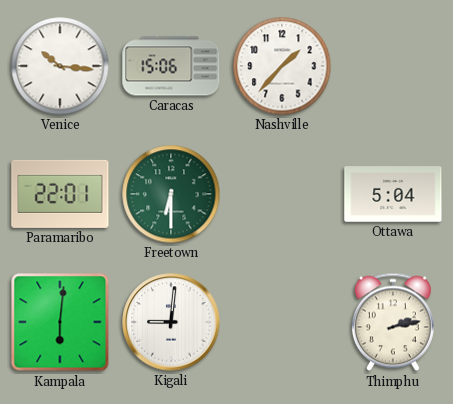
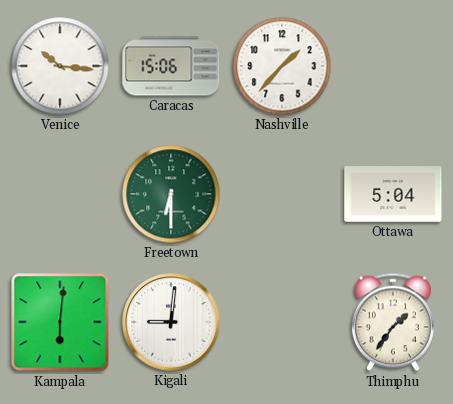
Paramaribo: 22:01 -> none (60, 194)
Thimphu: 2:13 -> 1:36 (393, 322)
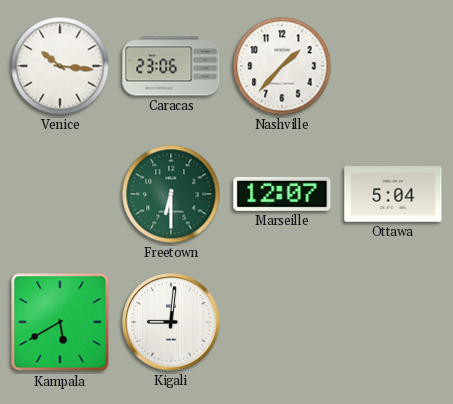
Caracas: 15:06 -> 23:06 (171, 66)
Marseille: none -> 12:07 (282, 194)
Kampala: 6:01 -> 5:40 (60, 322)
Thimphu: 1:36 -> none (393, 322)
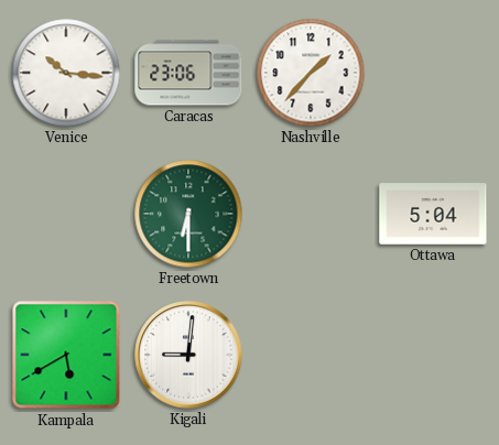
Marseille: 12:07 -> none (282, 194)
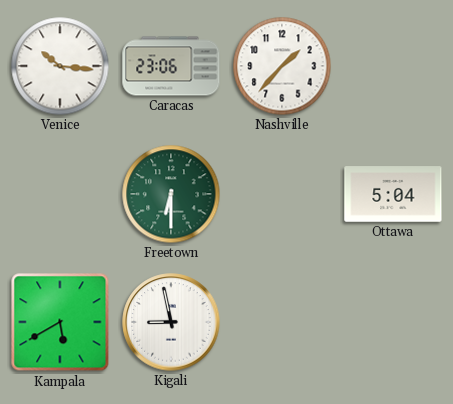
Kigali: 9:01 -> 8:58 (171, 322)
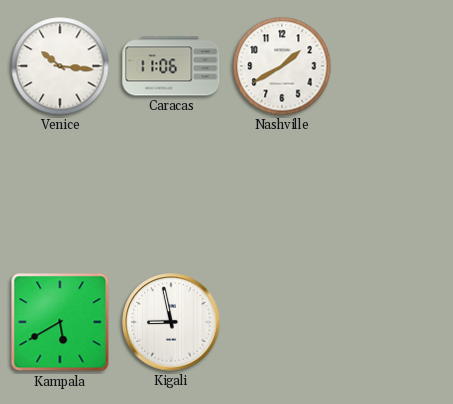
Caracas: 23:06 -> 11:06 (171, 66)
Nashville: 1:37 -> 1:40 (282, 66)
Freetown: 6:30 -> none (171, 194)
Ottawa: 5:04 -> none (393, 194)
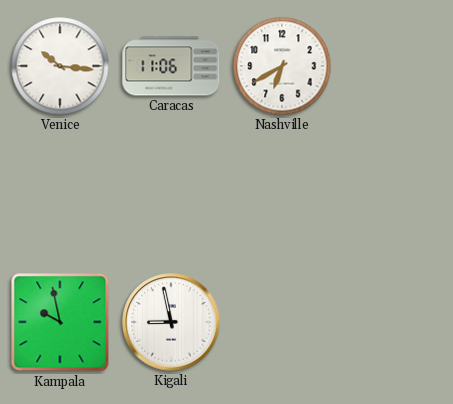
Nashville: 1:40 -> 6:40 (282, 66)
Kampala: 5:40 -> 9:58 (60, 322)
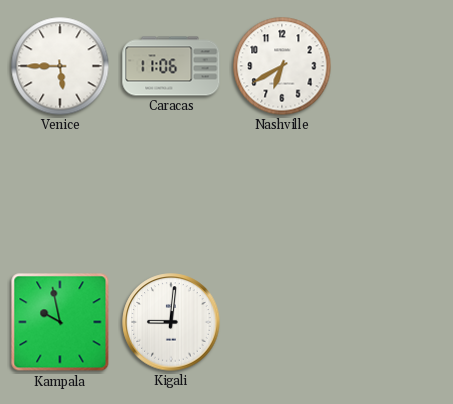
Venice: 10:16 -> 5:45 (60, 66)
Kigali: 8:58 -> 9:01 (171, 322)
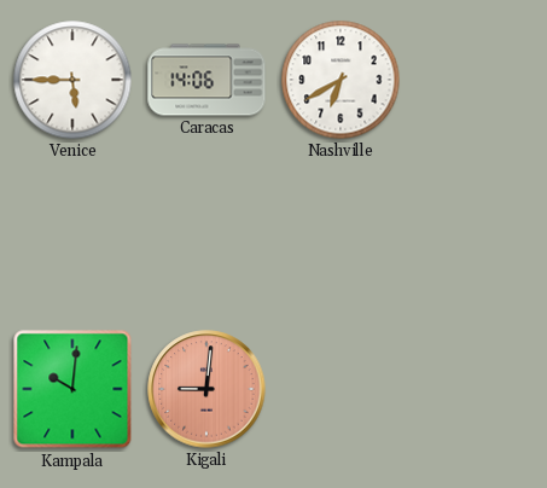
Caracas: 11:06 -> 14:06 (206, 80)
Kampala: 9:58 -> 10:01 (72, 389)
Kigali dial: white -> salmon (206, 389)
